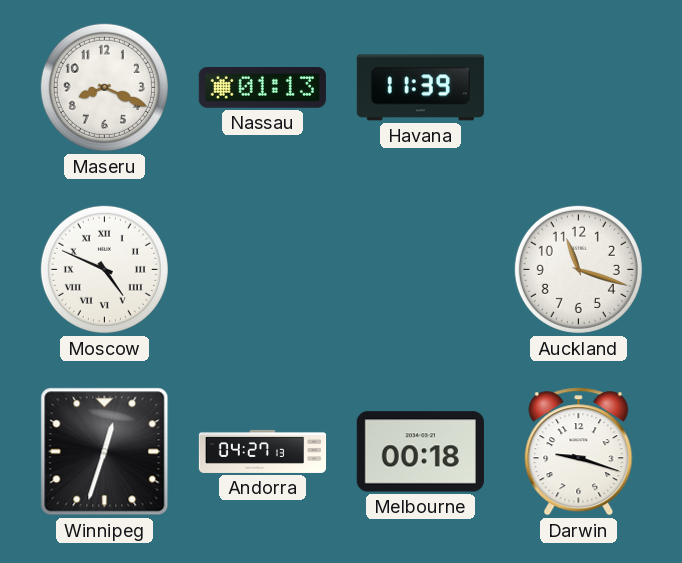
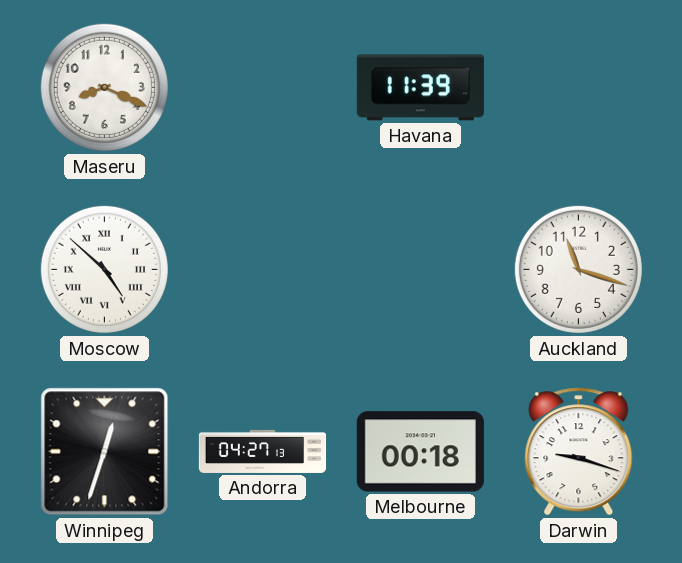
Nassau: 01:13 -> none (262, 88)
Moscow: 4:49 -> 4:52 (104, 269)
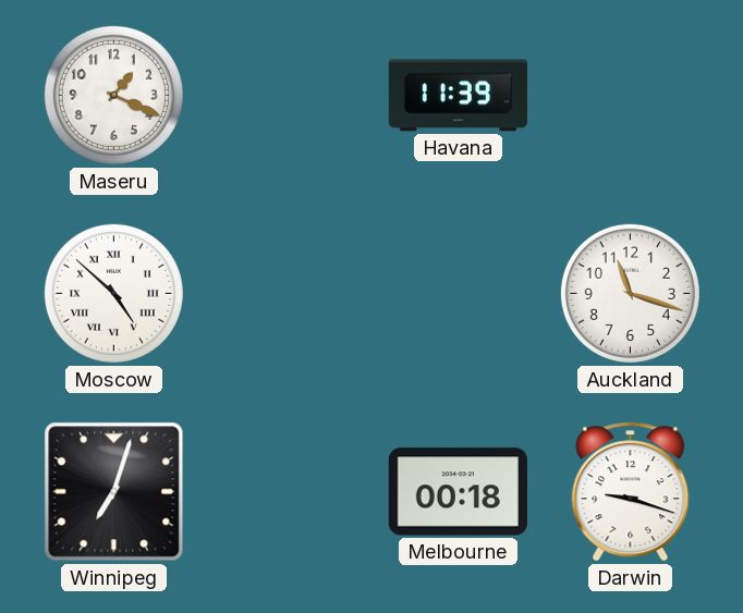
Maseru: 8:19 -> 1:19 (113, 95)
Winnipeg: 12:33 -> 7:03 (114, 492)
Andorra: 04:27 -> none (263, 451)
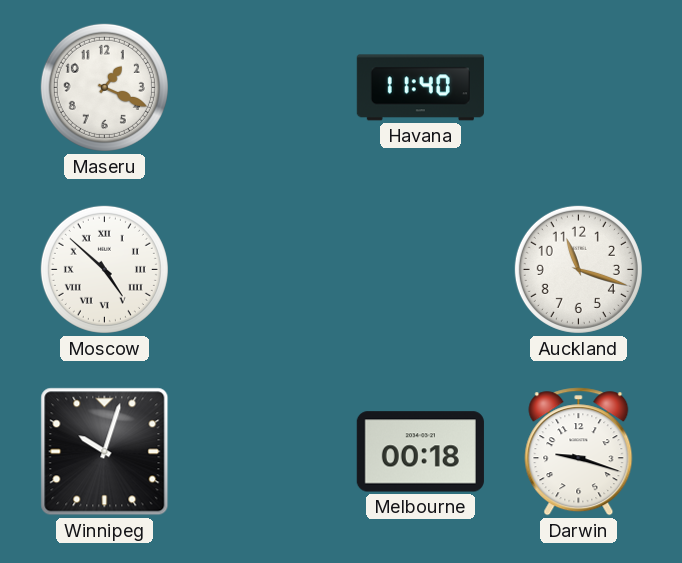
Havana: 11:39 -> 11:40 (420, 88)
Winnipeg: 7:03 -> 10:03 (105, 452)
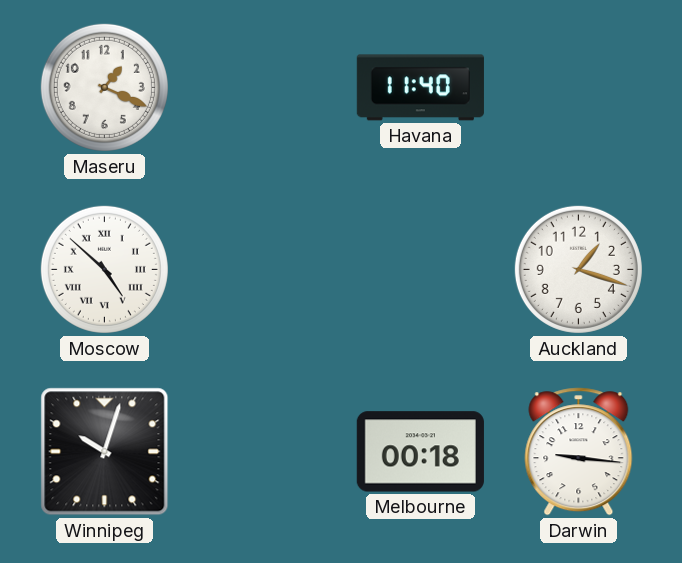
Auckland: 11:18 -> 1:18 (578, 269)
Darwin: 9:18 -> 9:16 (579, 452)
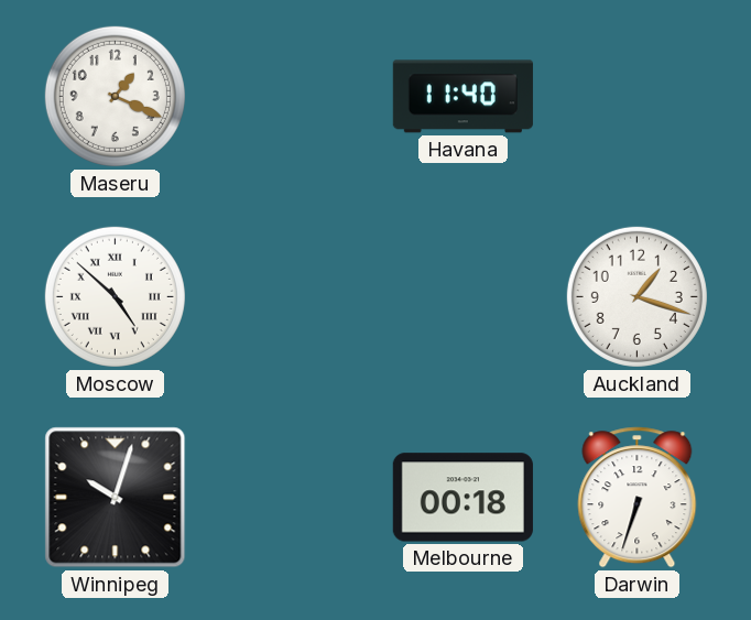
Darwin: 9:16 -> 6:33 (638, 498)
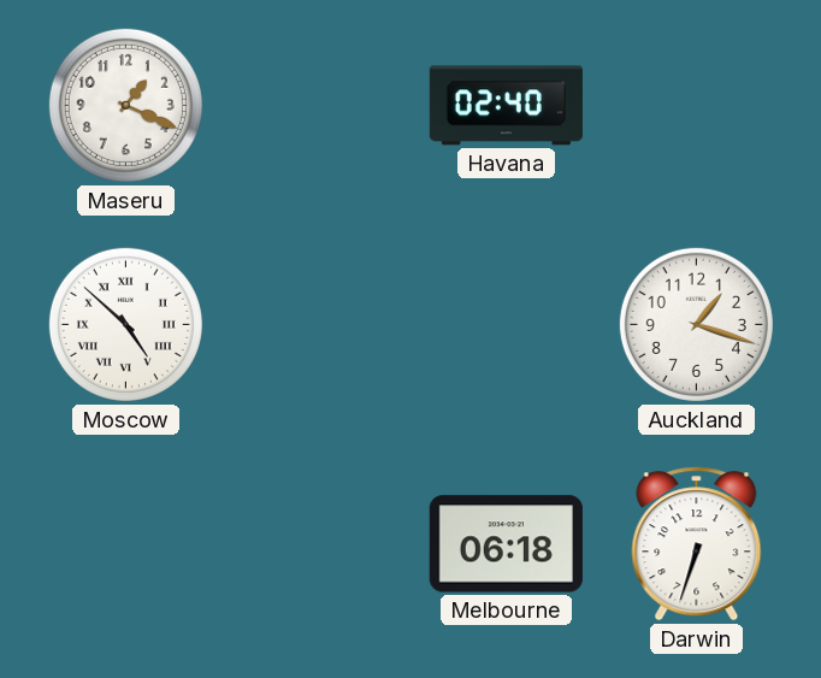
Havana: 11:40 -> 02:40 (506, 106)
Winnipeg: 10:03 -> none (116, 498)
Melbourne: 00:18 -> 06:18 (506, 544)
